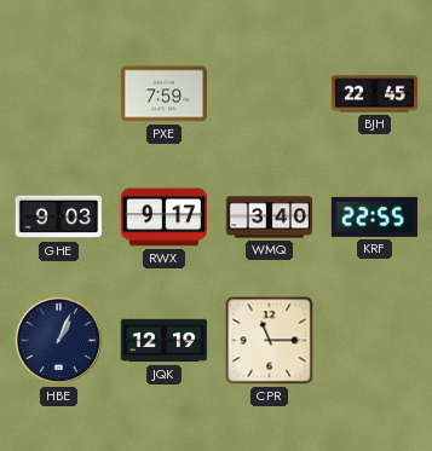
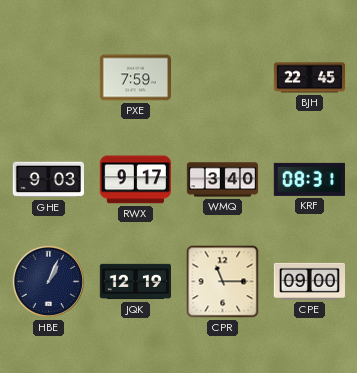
KRF: 22:55 -> 08:31 (309, 179)
CPE: none -> 09:00 (309, 281)
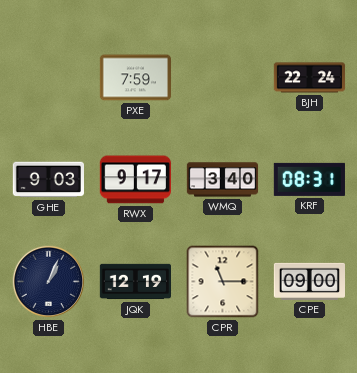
BJH: 22:45 -> 22:24 (309, 78)
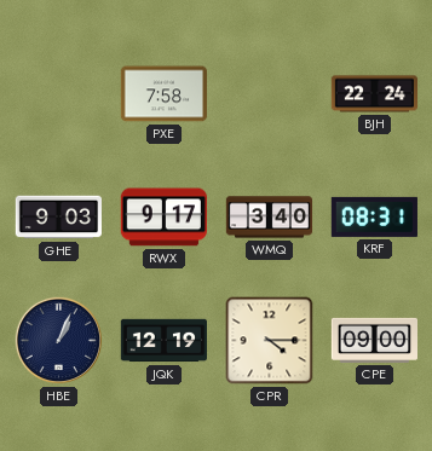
PXE: 7:59 -> 7:58 (163, 94)
CPR: 11:15 -> 4:15 (270, 341)
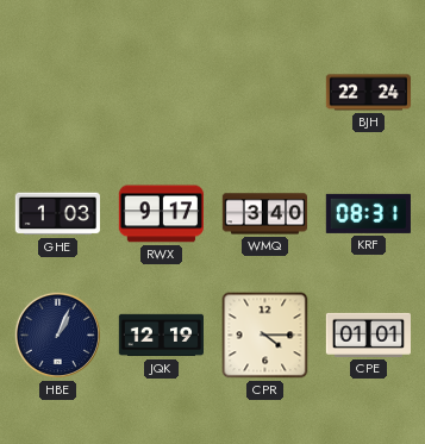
PXE: 7:58 -> none (163, 94)
GHE: 9:03 -> 1:03 (57, 214)
CPE: 09:00 -> 01:01 (368, 334)
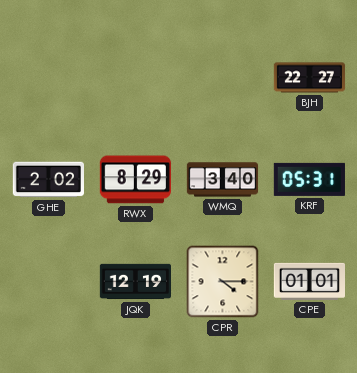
BJH: 22:24 -> 22:27 (309, 78)
GHE: 1:03 -> 2:02 (48, 180)
RWX: 9:17 -> 8:29 (135, 180)
KRF: 08:31 -> 05:31 (309, 179)
HBE: 1:04 -> none (58, 336)
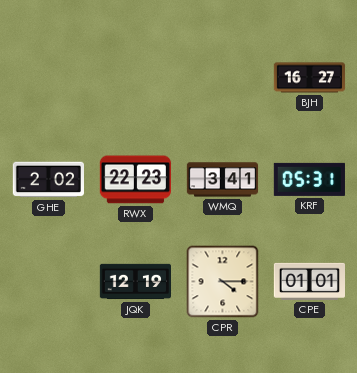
BJH: 22:27 -> 16:27 (309, 78)
RWX: 8:29 -> 22:23 (135, 180)
WMQ: 3:40 -> 3:41 (223, 180)
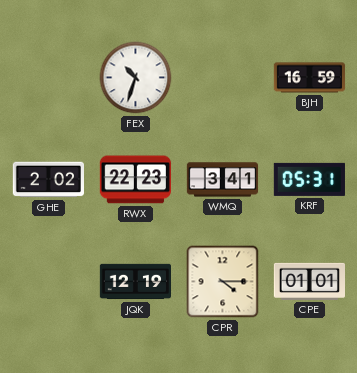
FEX: none -> 10:33 (136, 78)
BJH: 16:27 -> 16:59 (309, 78)
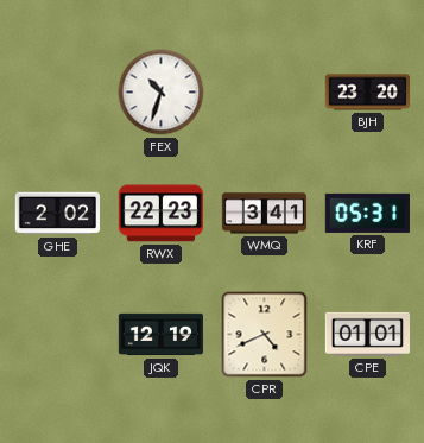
BJH: 16:59 -> 23:20 (367, 93)
CPR: 4:15 -> 4:41 (265, 335)
